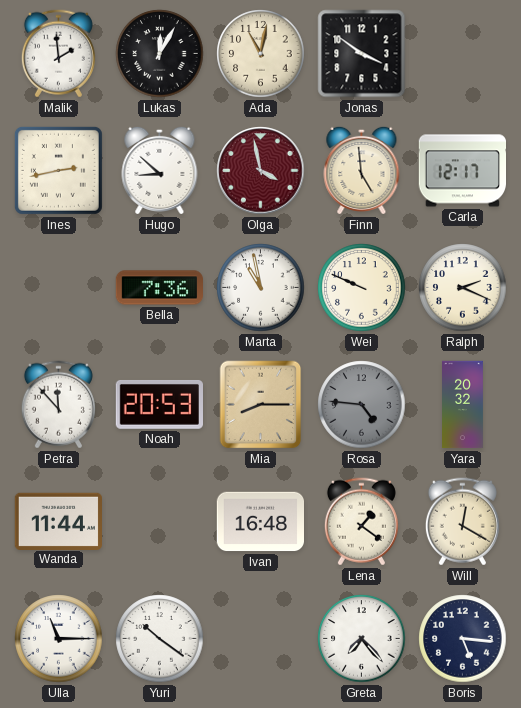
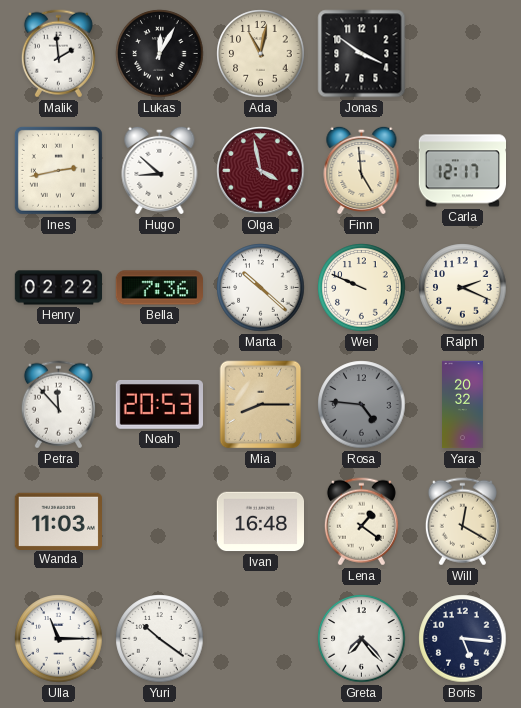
Henry: none -> 02:22 (59, 288)
Marta: 10:58 -> 10:22 (261, 288)
Wanda: 11:44 -> 11:03 (58, 521)
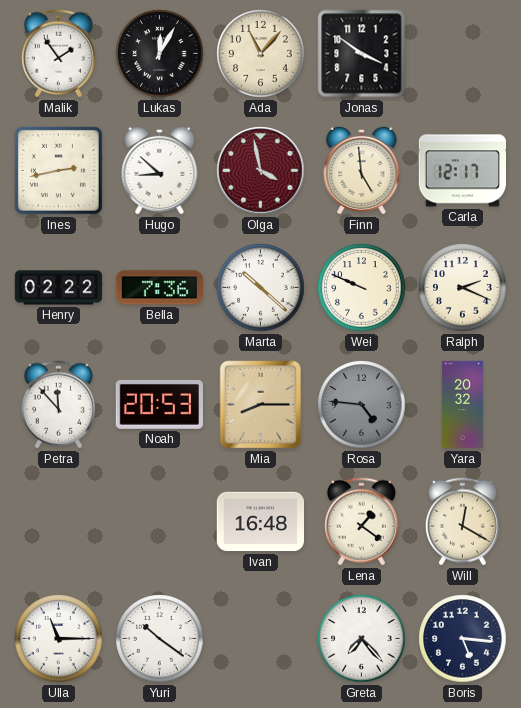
Malik: 1:59 -> 1:54 (58, 54)
Ada: 11:02 -> 11:07 (261, 54)
Wanda: 11:03 -> none (58, 521)
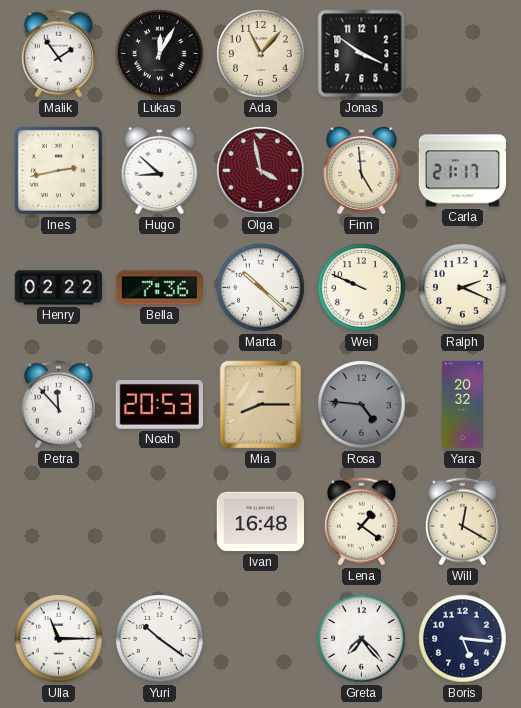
Carla: 12:17 -> 21:17 (462, 171)
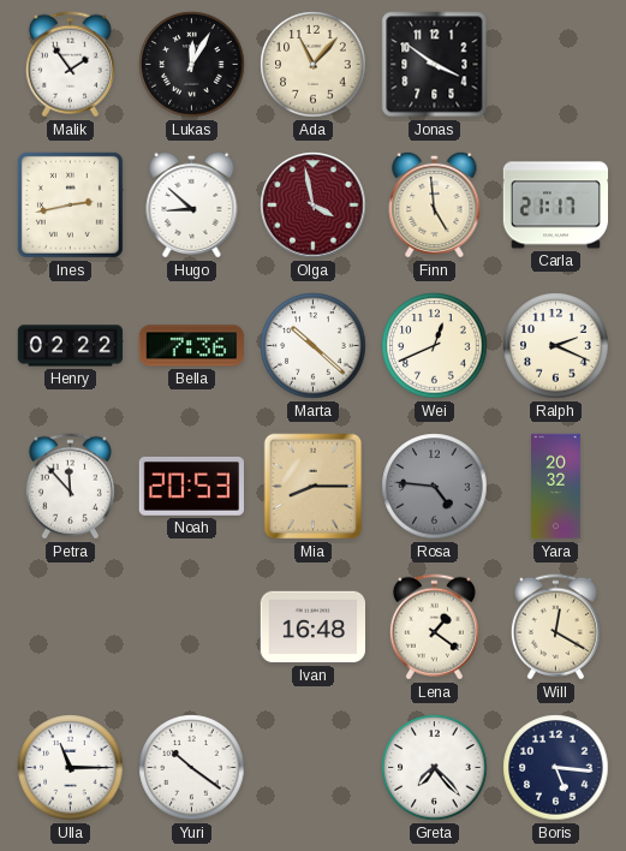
Wei: 9:49 -> 12:41 (435, 346)
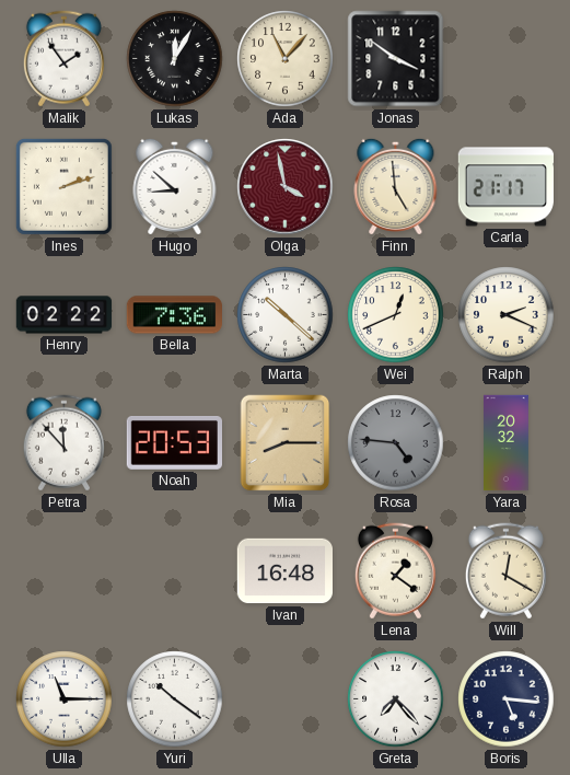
Ines: 2:43 -> 2:12 (63, 186)
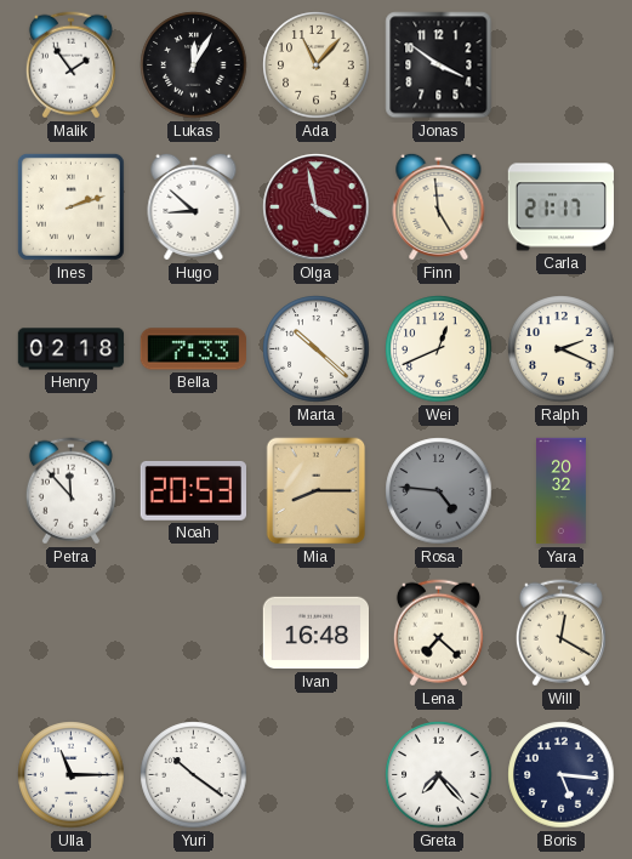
Henry: 02:22 -> 02:18 (72, 349)
Bella: 7:36 -> 7:33 (193, 349)
Lena: 1:21 -> 7:22 (438, 633)
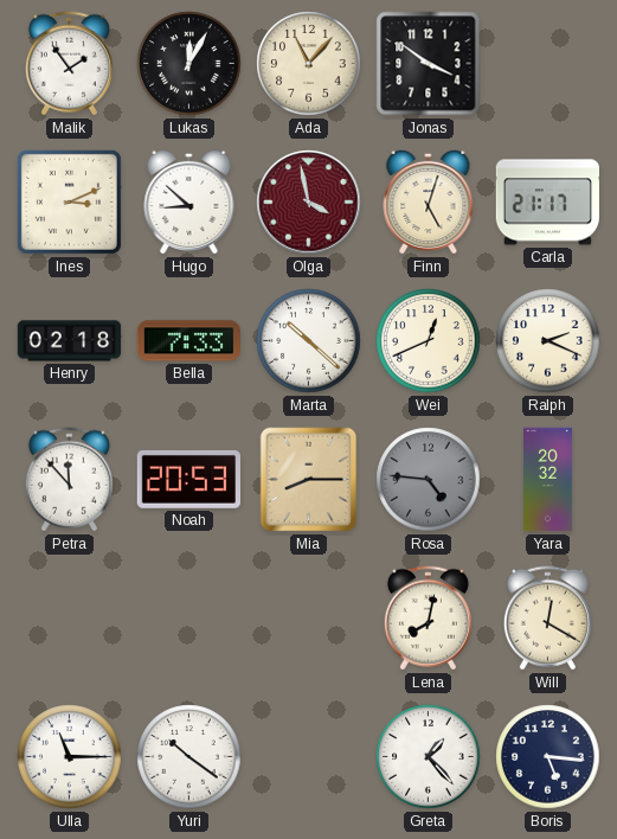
Ines: 2:12 -> 3:11 (69, 201)
Finn: 4:59 -> 5:03 (429, 201)
Ivan: 16:48 -> none (315, 633)
Lena: 7:22 -> 8:02 (428, 619)
Greta: 7:23 -> 1:23 (429, 757)
